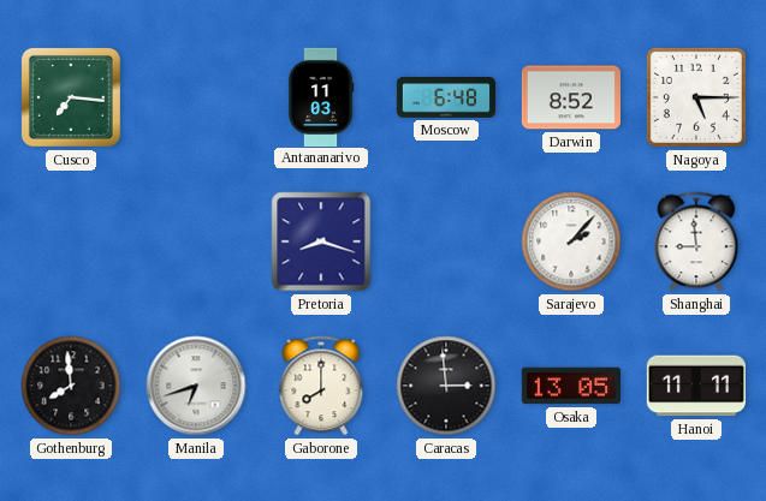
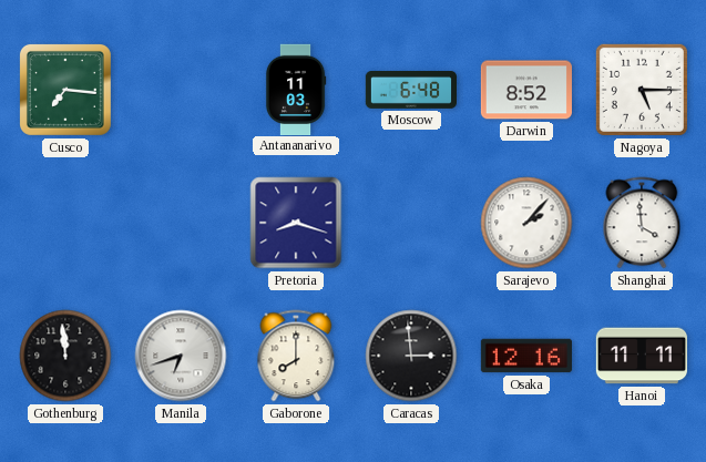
Shanghai: 8:59 -> 3:59 (642, 223)
Gothenburg: 7:59 -> 11:59 (65, 356)
Osaka: 13:05 -> 12:16 (526, 356)
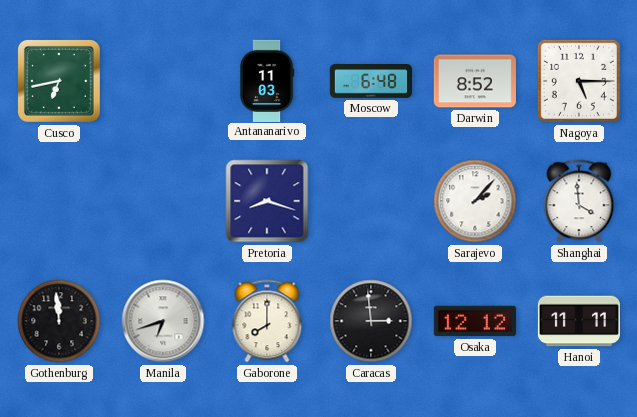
Cusco: 7:16 -> 6:43 (59, 81)
Osaka: 12:16 -> 12:12 (475, 321)
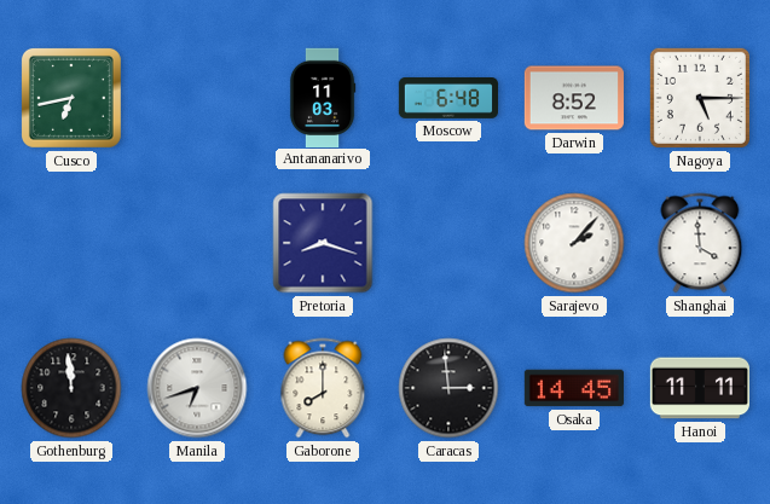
Osaka: 12:12 -> 14:45 (574, 388)
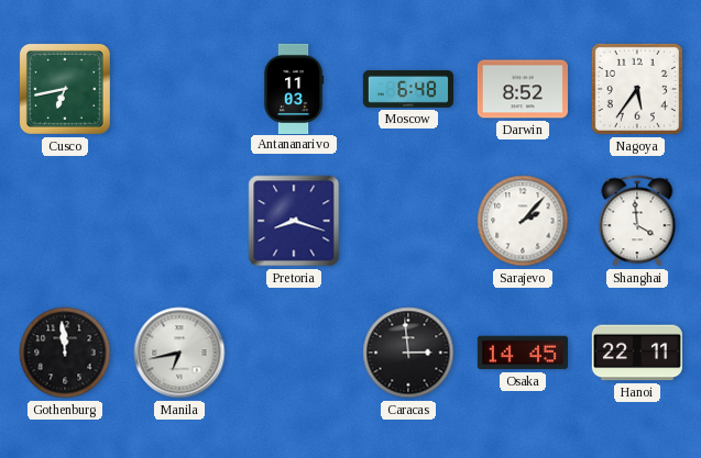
Nagoya: 5:15 -> 5:36 (637, 89)
Manila: 6:42 -> 6:43 (179, 353)
Gaborone: 8:00 -> none (323, 388)
Hanoi: 11:11 -> 22:11 (636, 353)
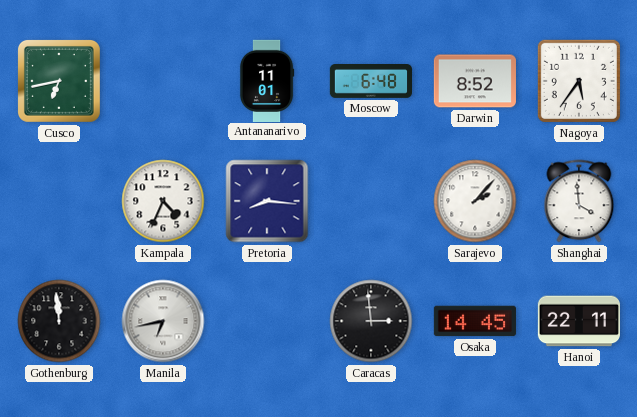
Antananarivo: 11:03 -> 11:01 (267, 80)
Kampala: none -> 4:34 (163, 201)
Pretoria: 8:18 -> 8:16 (267, 201)
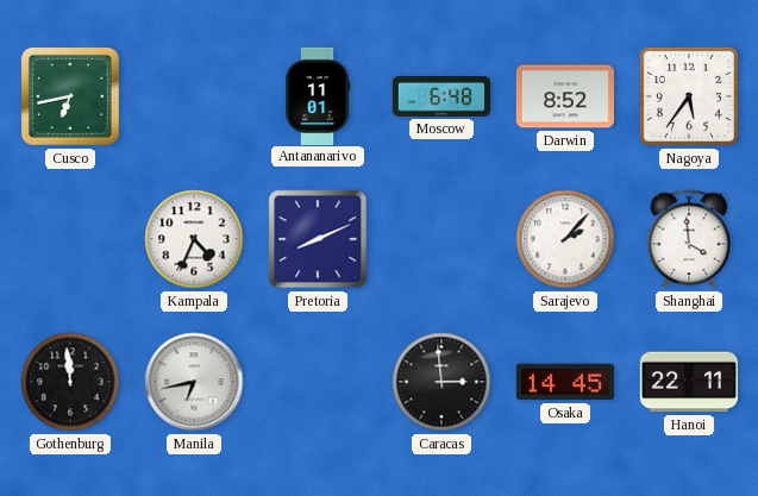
Pretoria: 8:16 -> 8:11 (318, 239)
